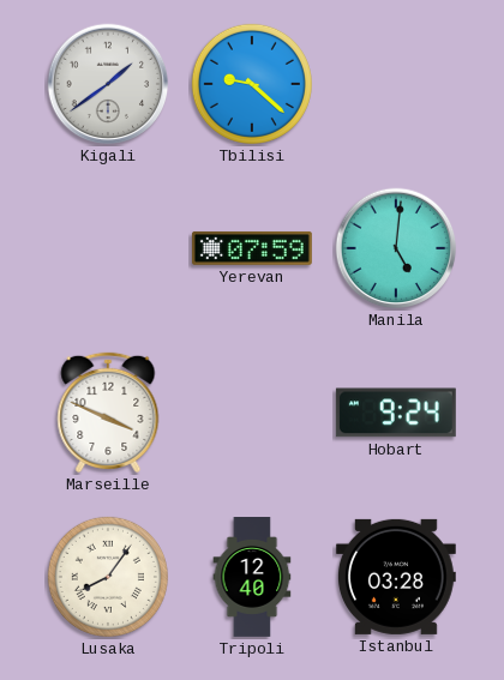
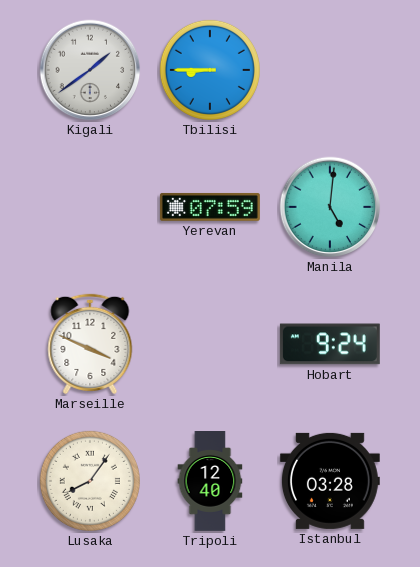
Tbilisi: 9:22 -> 8:45 (210, 70)
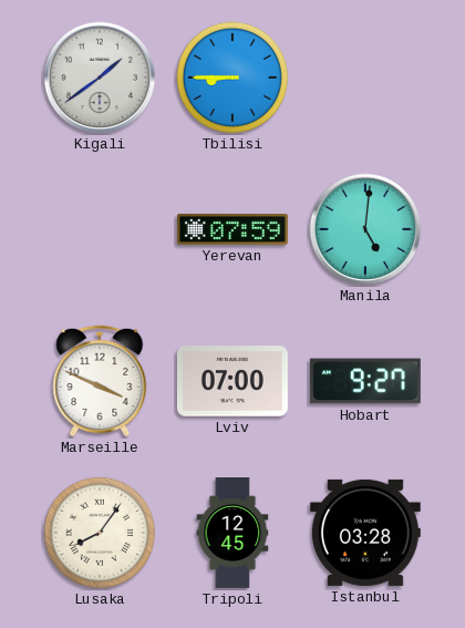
Lviv: none -> 07:00 (232, 381)
Hobart: 9:24 -> 9:27 (365, 381)
Tripoli: 12:40 -> 12:45 (232, 534)
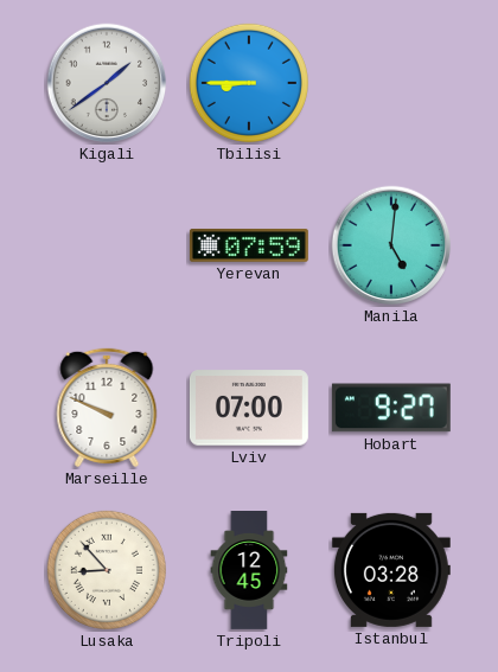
Marseille: 3:49 -> 9:49 (107, 408)
Lusaka: 8:06 -> 8:53 (107, 570)
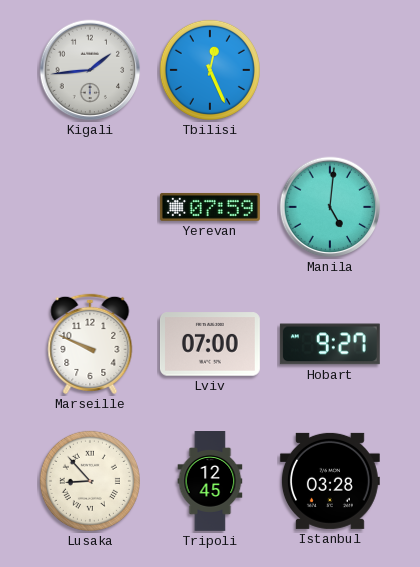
Kigali: 1:39 -> 1:44 (90, 70)
Tbilisi: 8:45 -> 12:26 (210, 70)
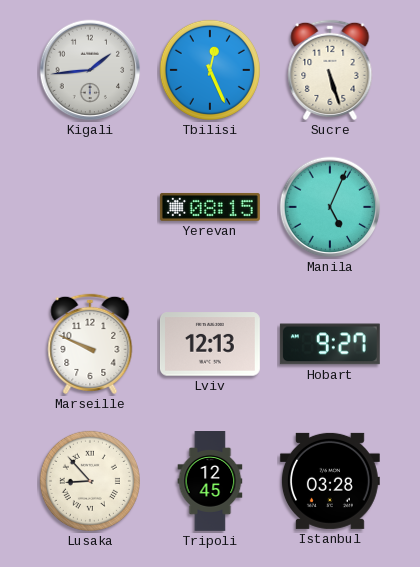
Sucre: none -> 5:27 (330, 70)
Yerevan: 07:59 -> 08:15 (210, 207)
Manila: 5:01 -> 5:04 (330, 207)
Lviv: 07:00 -> 12:13 (210, 344)
